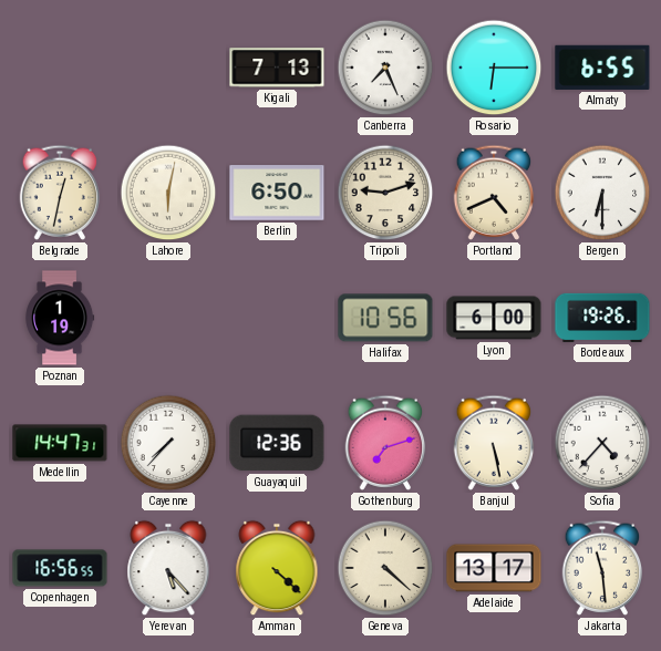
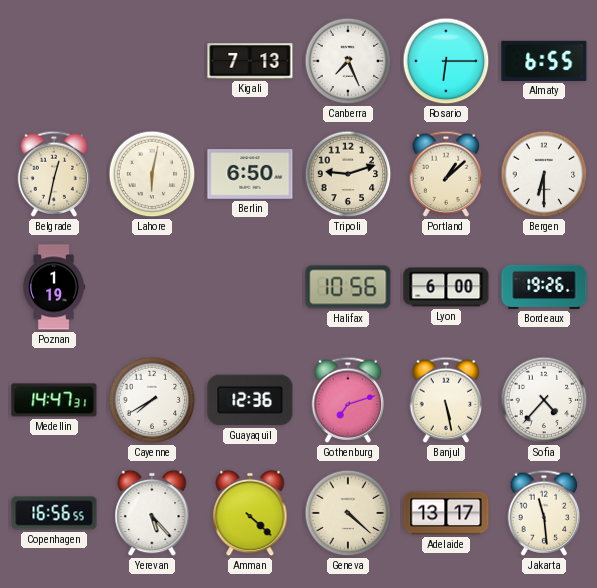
Portland: 4:41 -> 1:08 (446, 174)
Cayenne: 7:37 -> 7:40 (152, 400)
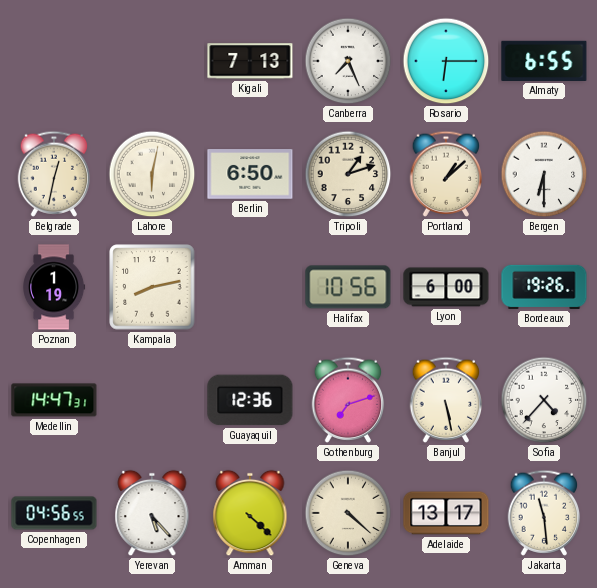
Tripoli: 9:12 -> 1:12 (348, 174)
Kampala: none -> 8:13 (152, 287)
Cayenne: 7:40 -> none (152, 400)
Copenhagen: 16:56 -> 04:56 (54, 513)
